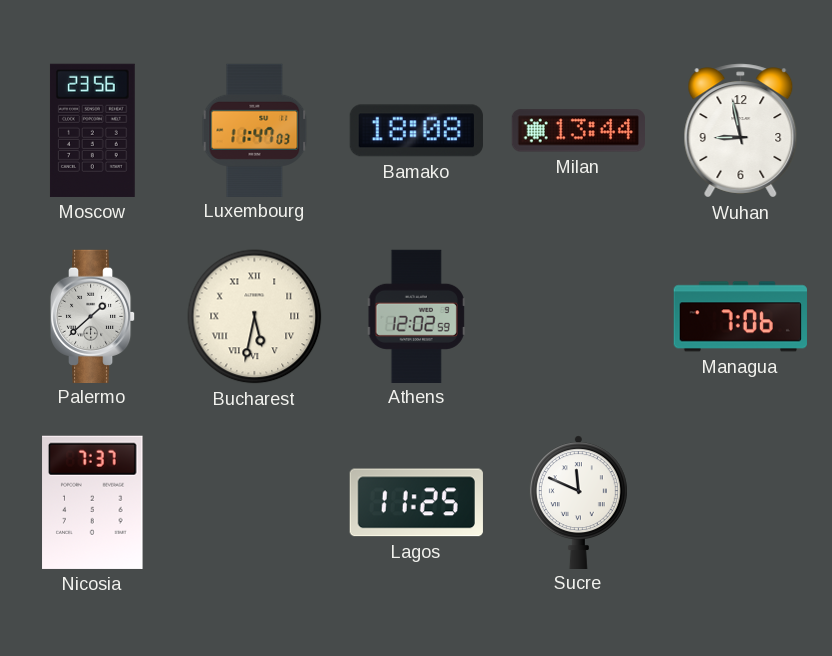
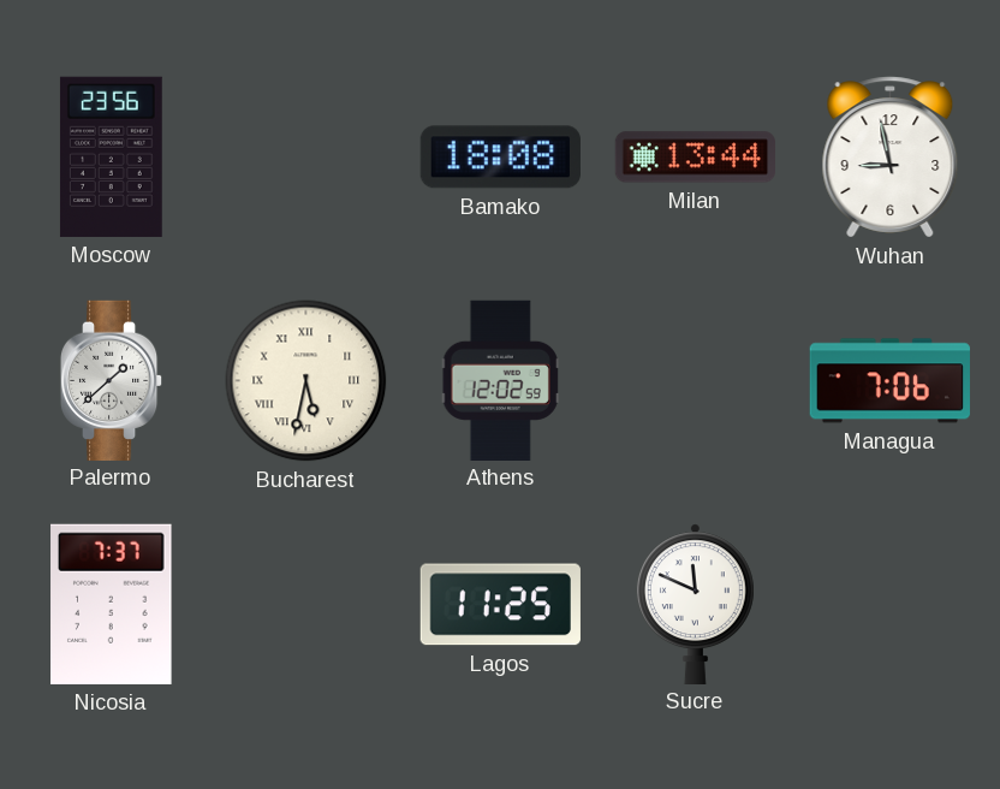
Luxembourg: 11:47 -> none (255, 130)
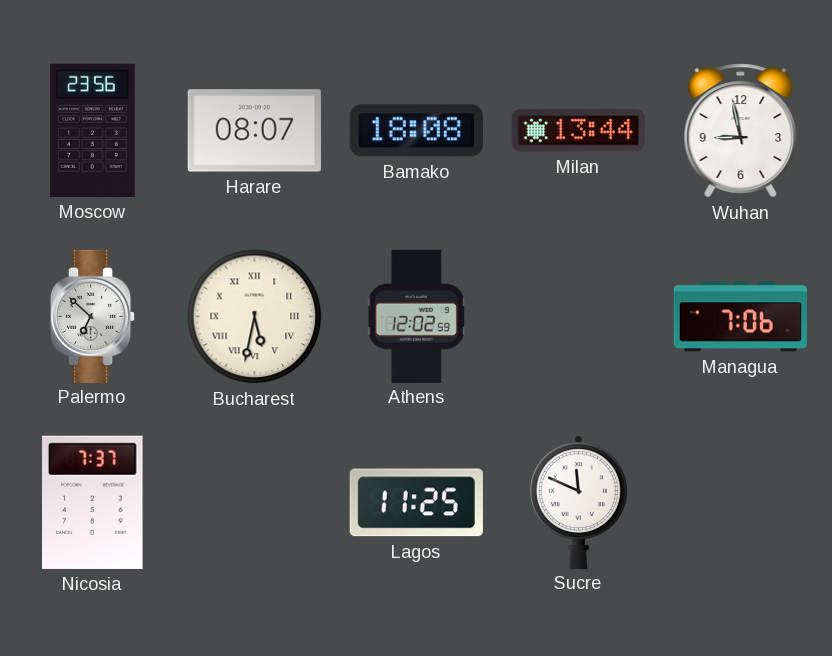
Harare: none -> 08:07 (254, 131)
Palermo: 1:38 -> 6:52 (93, 316)
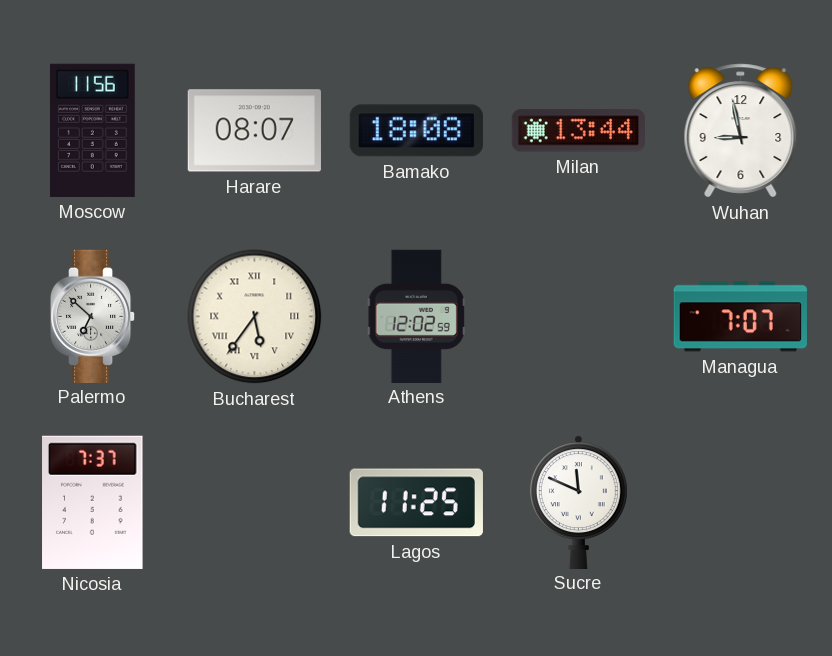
Moscow: 23:56 -> 11:56 (92, 130)
Bucharest: 5:32 -> 5:36 (255, 317)
Managua: 7:06 -> 7:07 (740, 317)
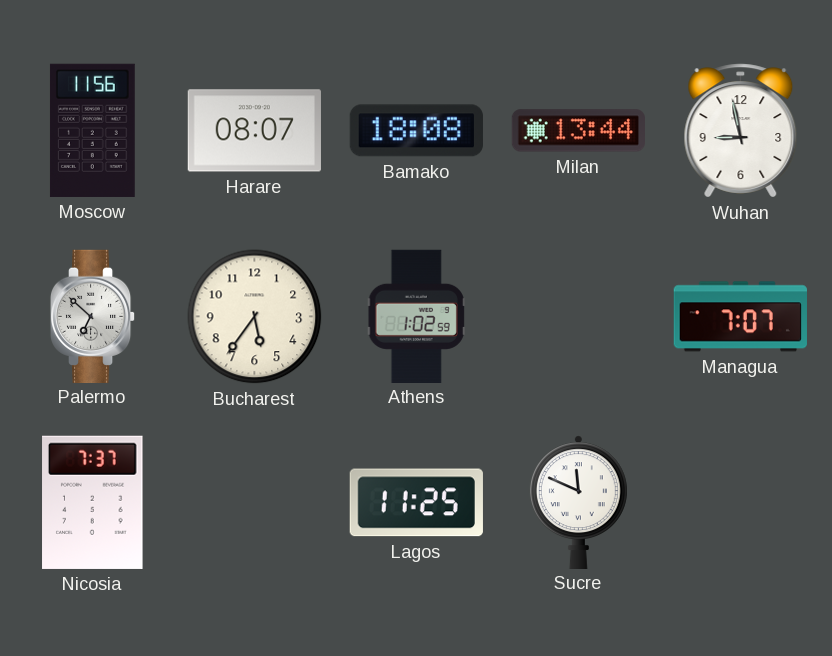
Bucharest numerals: Roman -> Arabic (255, 317)
Athens: 12:02 -> 1:02 (416, 316)
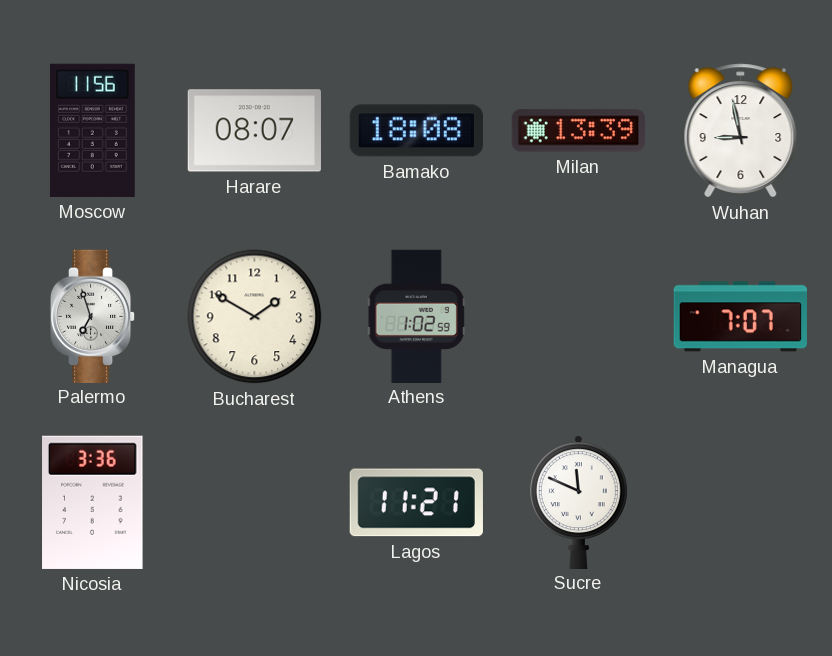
Milan: 13:44 -> 13:39 (578, 131)
Palermo: 6:52 -> 6:57 (93, 316)
Bucharest: 5:36 -> 1:50 (255, 317)
Nicosia: 7:37 -> 3:36 (93, 502)
Lagos: 11:25 -> 11:21 (416, 503)
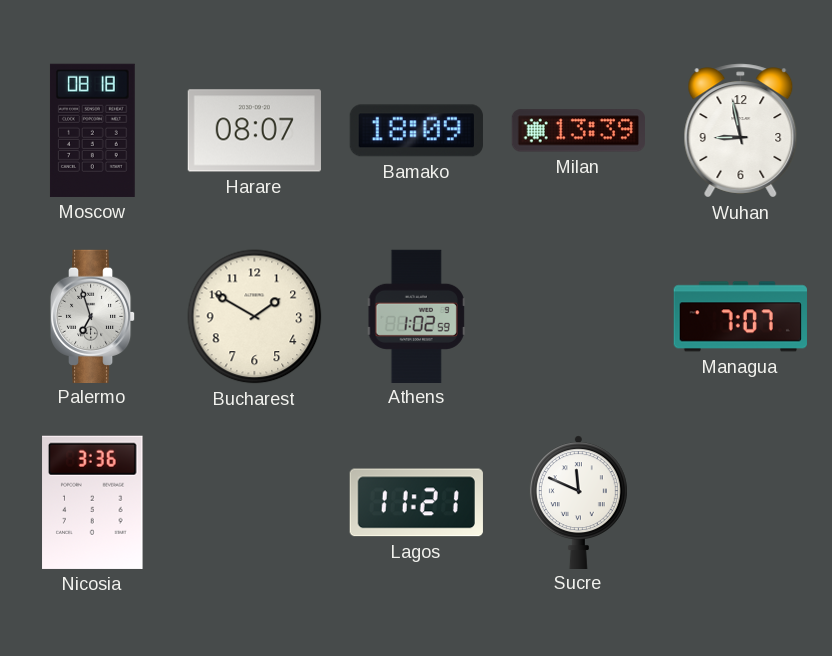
Moscow: 11:56 -> 08:18 (92, 130)
Bamako: 18:08 -> 18:09 (416, 131)
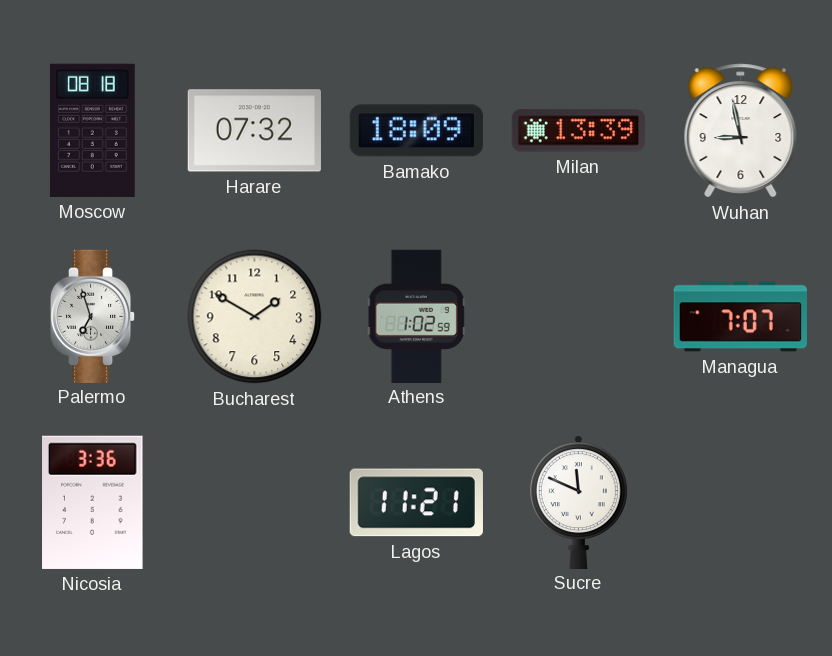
Harare: 08:07 -> 07:32 (254, 131)
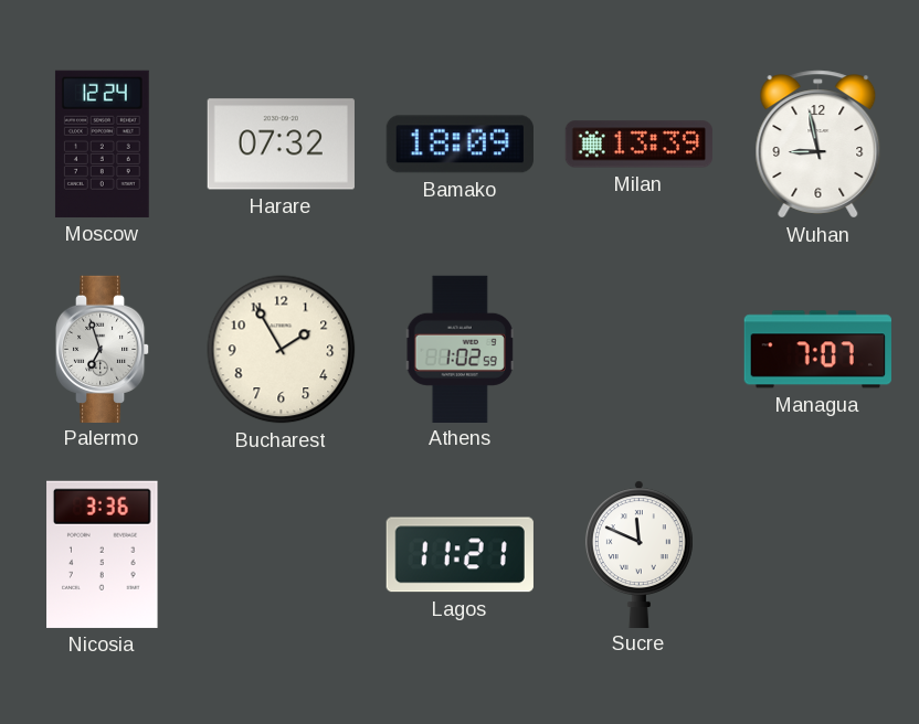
Moscow: 08:18 -> 12:24 (102, 143)
Bucharest: 1:50 -> 1:55 (282, 350)
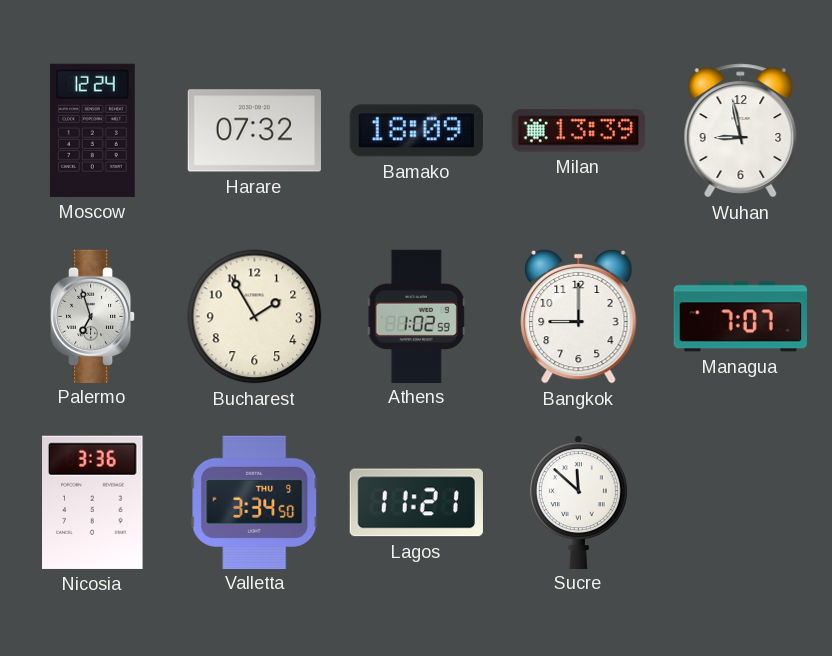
Bangkok: none -> 9:00 (579, 316)
Valletta: none -> 3:34 (255, 502)
Sucre: 11:49 -> 11:52 (578, 502)
